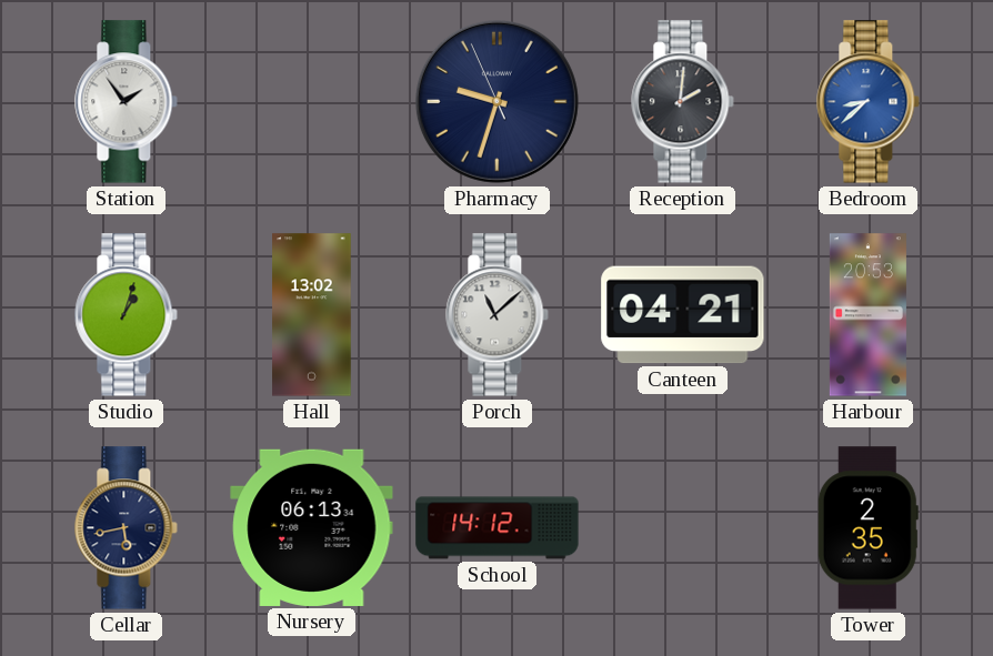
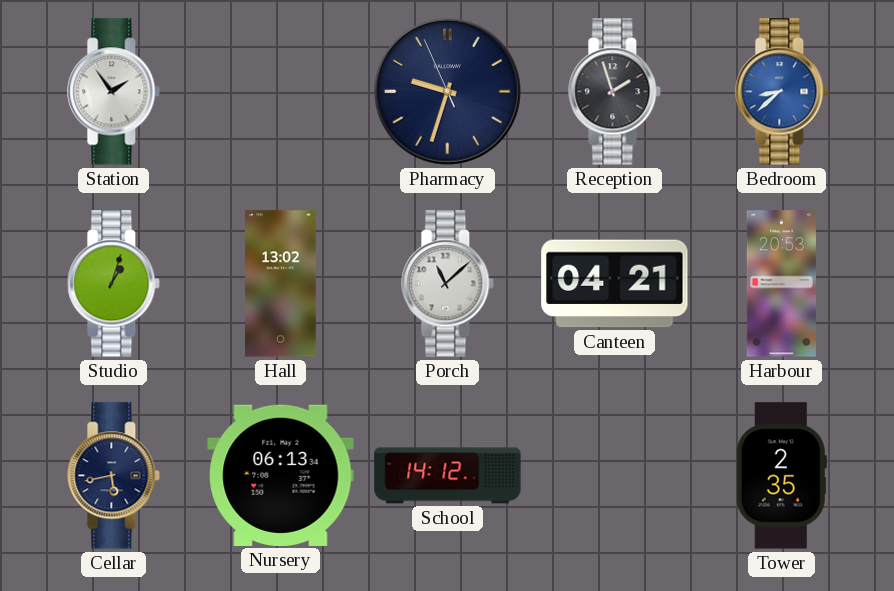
Reception: 2:01 -> 1:57 (615, 92)
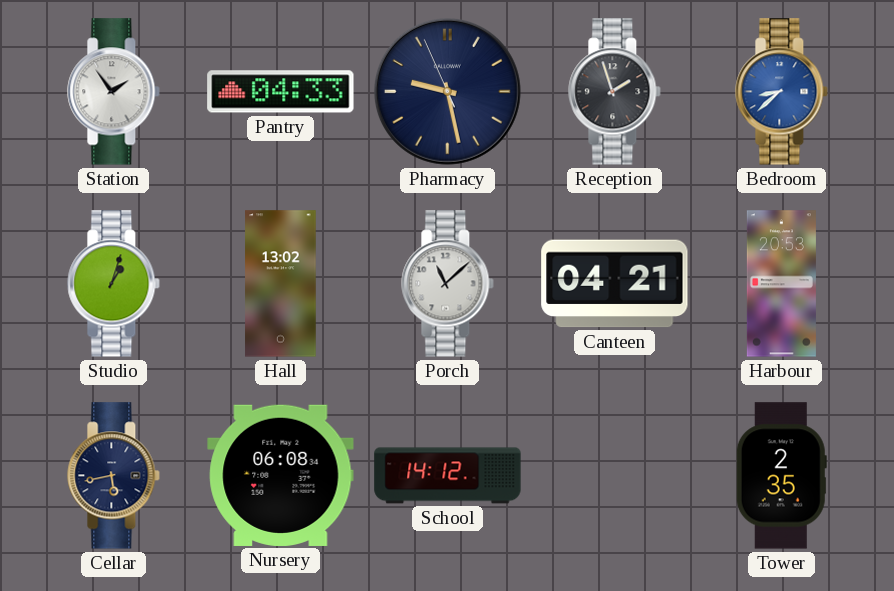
Pantry: none -> 04:33 (281, 92)
Pharmacy: 9:32 -> 9:27 (447, 91)
Nursery: 06:13 -> 06:08 (281, 475)
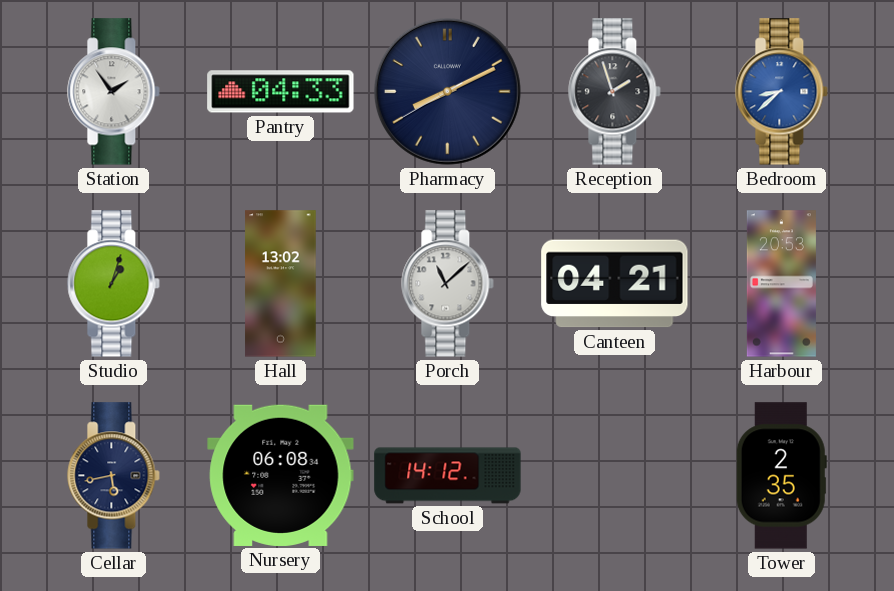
Pharmacy: 9:27 -> 8:10 (447, 91)
